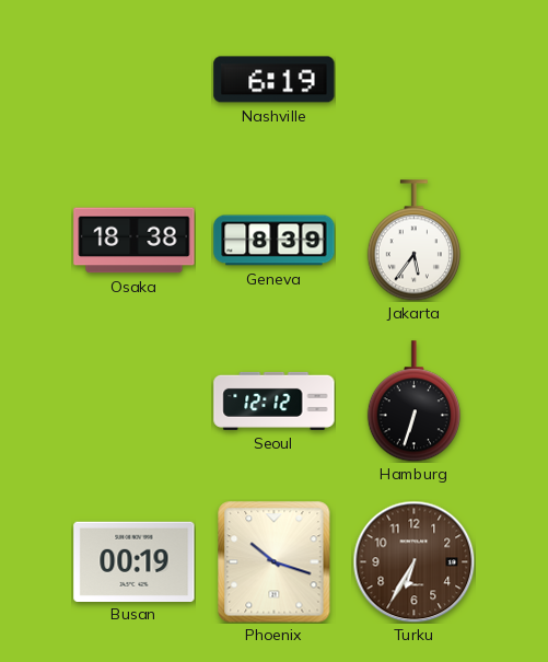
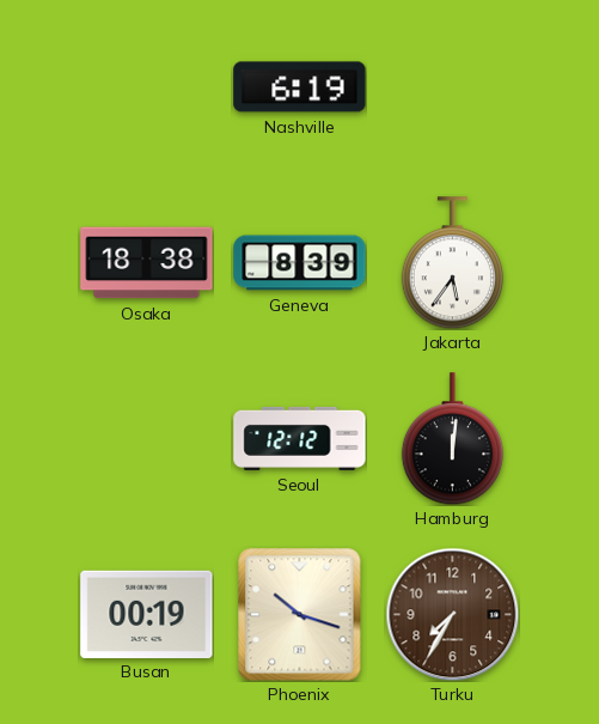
Hamburg: 6:33 -> 12:01 (452, 439)
Turku: 6:35 -> 7:35 (452, 614)
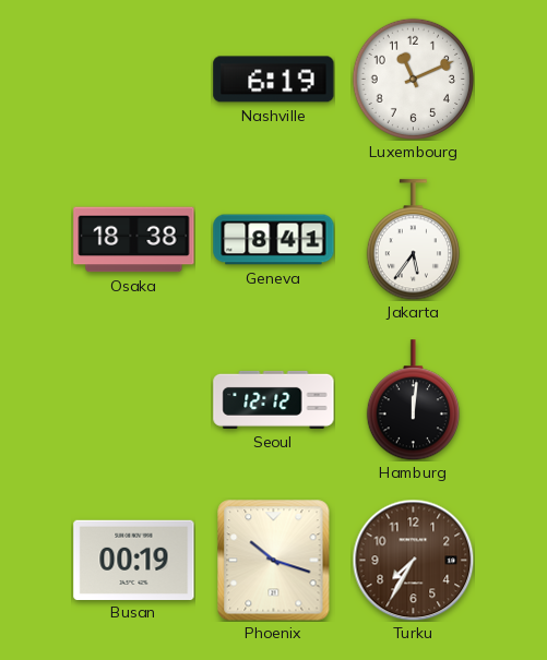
Luxembourg: none -> 11:11 (413, 79)
Geneva: 8:39 -> 8:41 (274, 240)
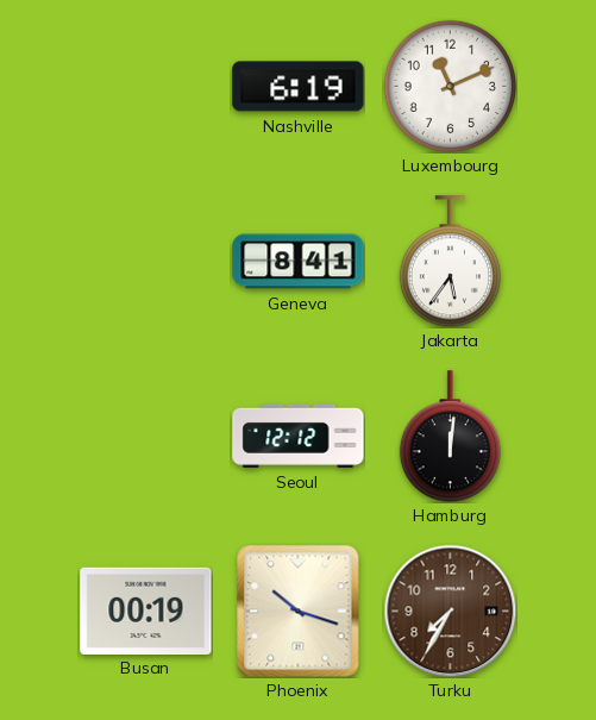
Osaka: 18:38 -> none (134, 240)
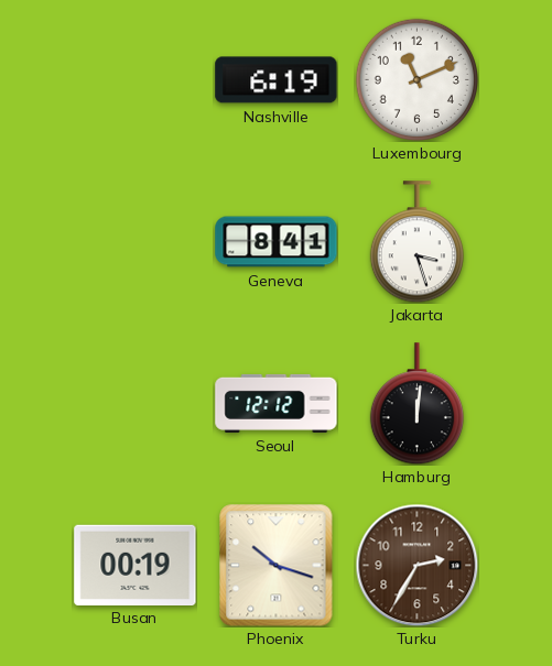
Jakarta: 5:36 -> 3:27 (416, 242)
Turku: 7:35 -> 2:35 (416, 565)
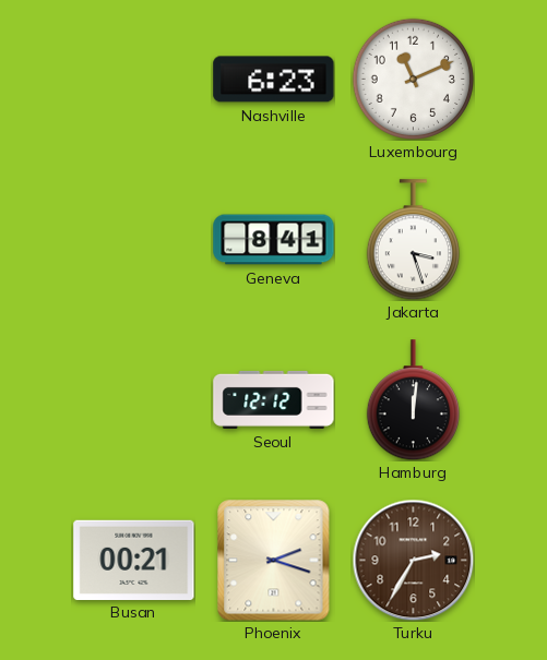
Nashville: 6:19 -> 6:23 (274, 80)
Busan: 00:19 -> 00:21 (134, 560)
Phoenix: 10:18 -> 2:18 (274, 561)
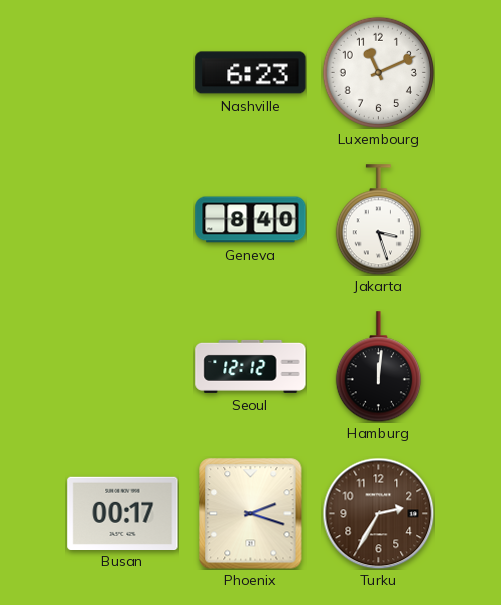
Geneva: 8:41 -> 8:40 (251, 220)
Busan: 00:21 -> 00:17 (123, 513)
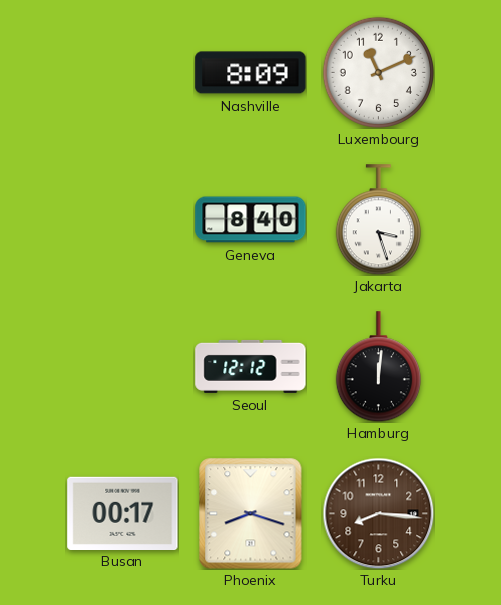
Nashville: 6:23 -> 8:09 (251, 73)
Phoenix: 2:18 -> 8:18 (251, 514)
Turku: 2:35 -> 8:16 (378, 513)
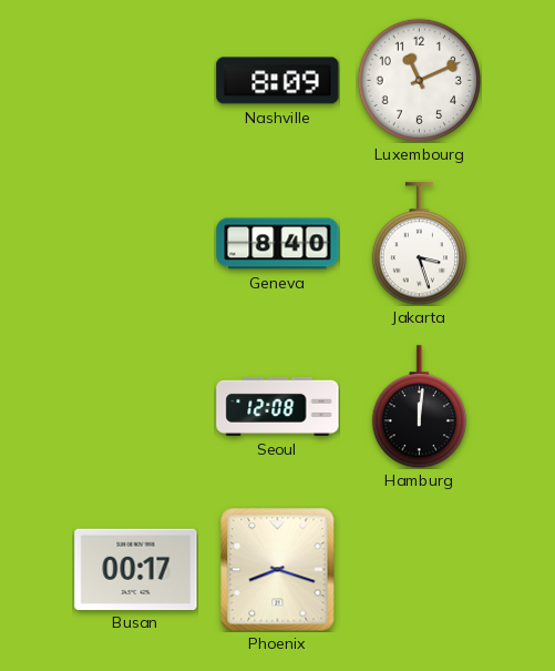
Seoul: 12:12 -> 12:08 (278, 406)
Turku: 8:16 -> none (378, 513)
